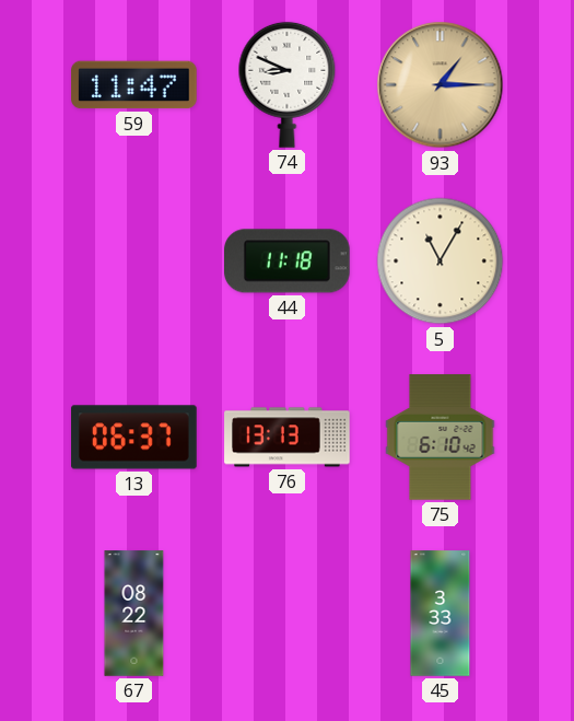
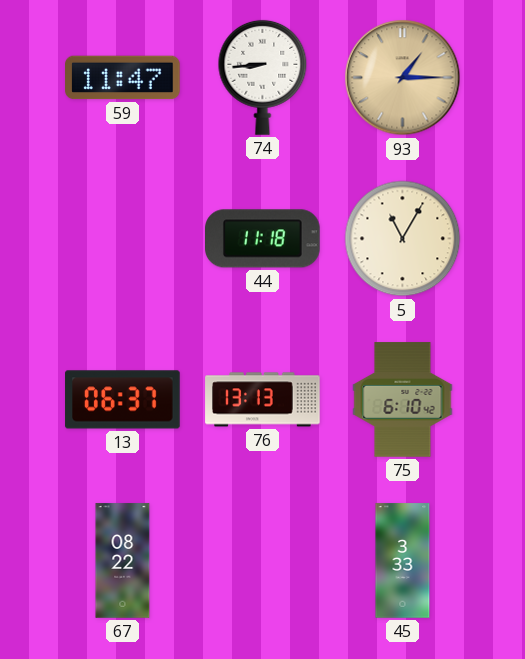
74: 8:49 -> 8:44 (263, 77)
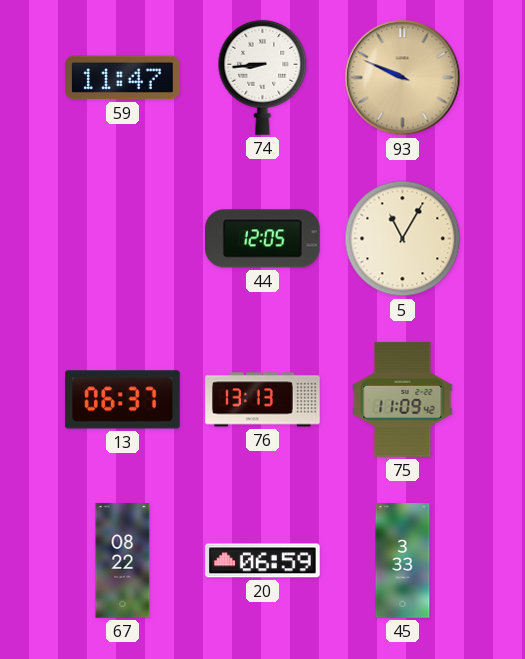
93: 1:15 -> 9:49 (403, 78)
44: 11:18 -> 12:05 (263, 239)
75: 6:10 -> 11:09 (403, 400)
20: none -> 06:59 (263, 561)
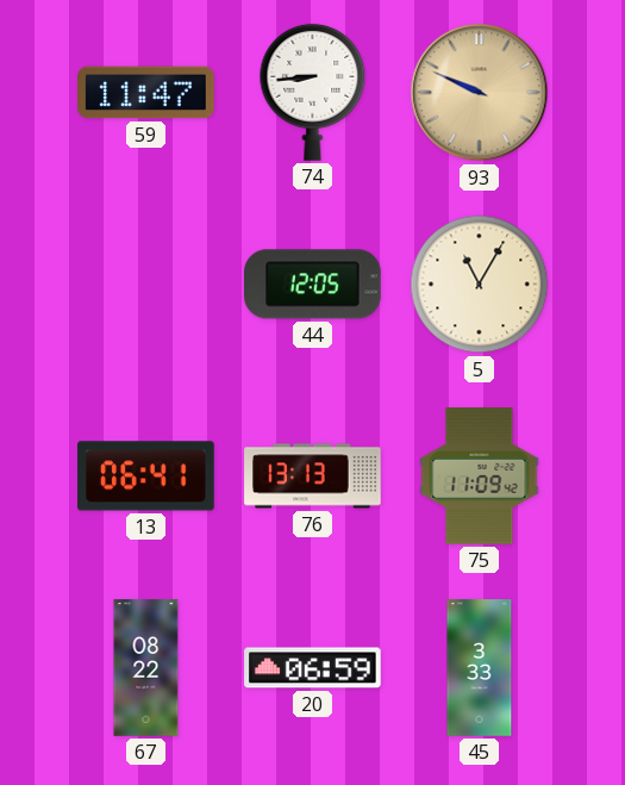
13: 06:37 -> 06:41 (146, 476)
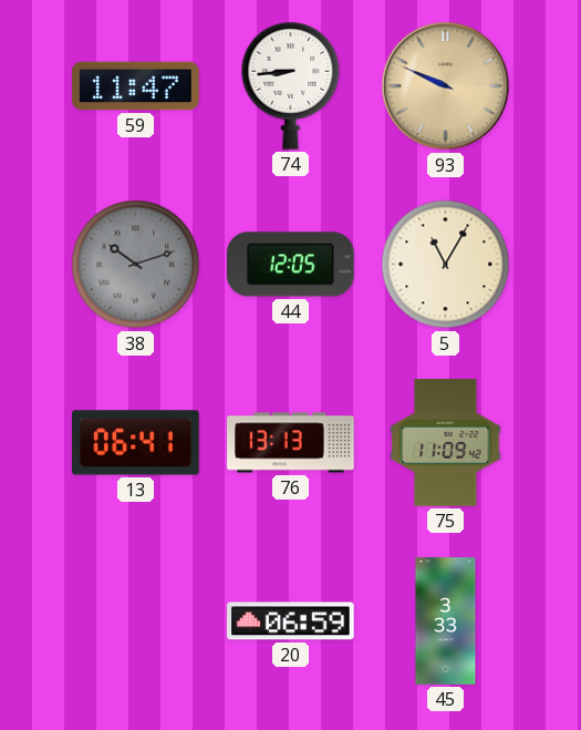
38: none -> 10:12 (136, 265)
67: 08:22 -> none (146, 668)
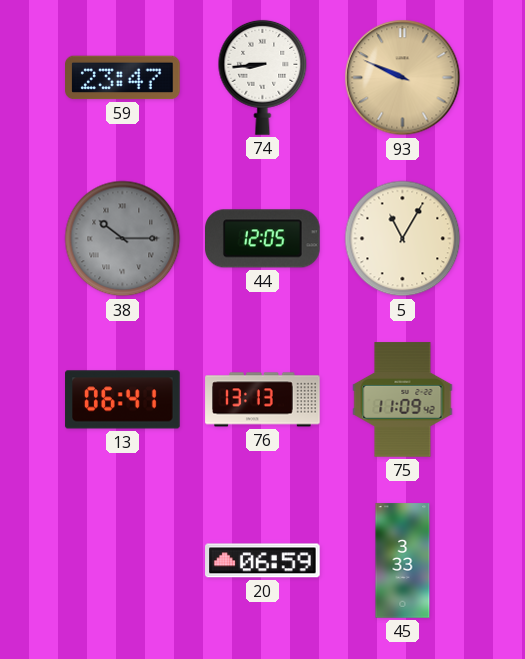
59: 11:47 -> 23:47 (123, 78)
38: 10:12 -> 10:15 (123, 239)
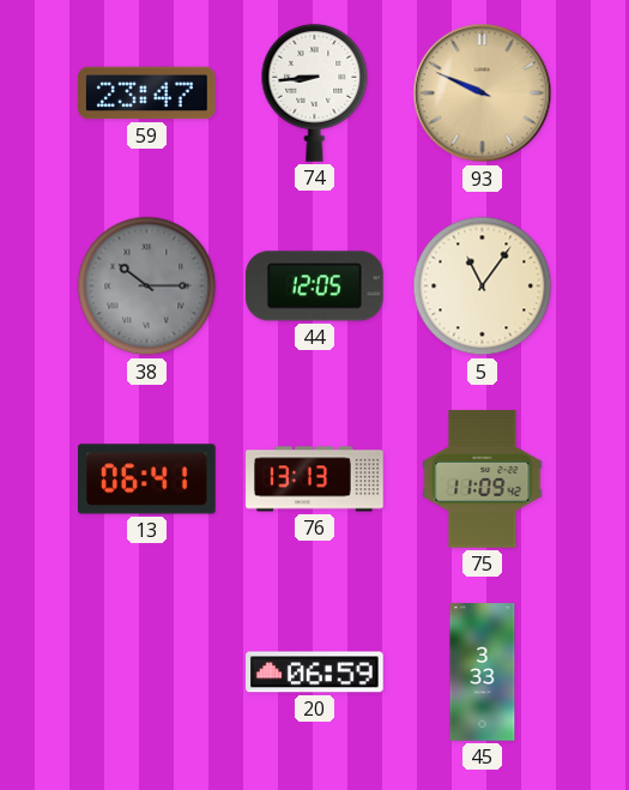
5: 11:05 -> 11:06 (483, 287)
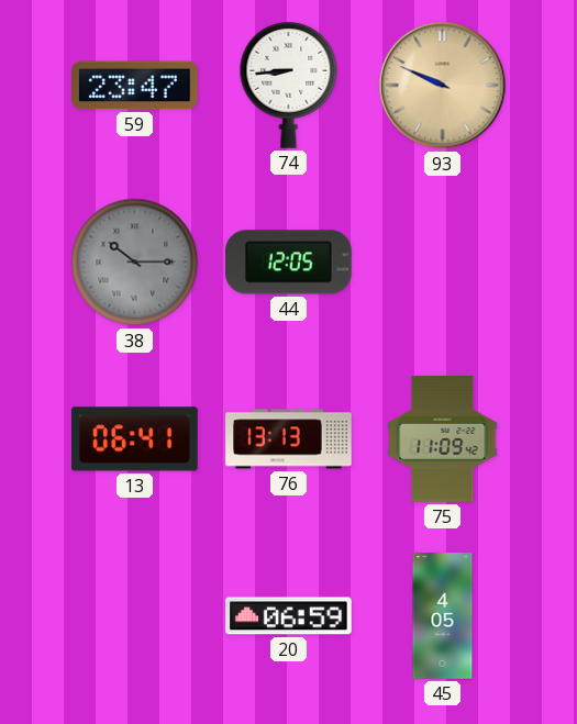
5: 11:06 -> none (483, 287)
45: 3:33 -> 4:05 (443, 616)
